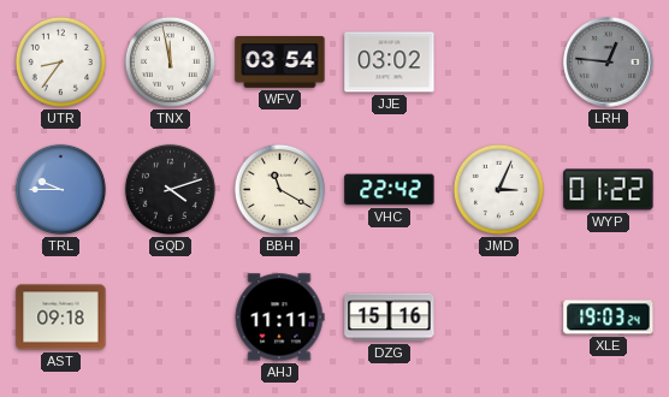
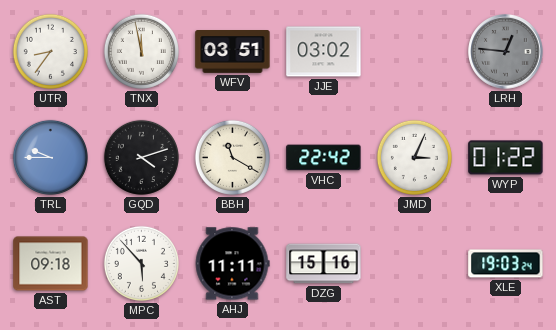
WFV: 03:54 -> 03:51 (233, 52)
MPC: none -> 5:53 (141, 263)
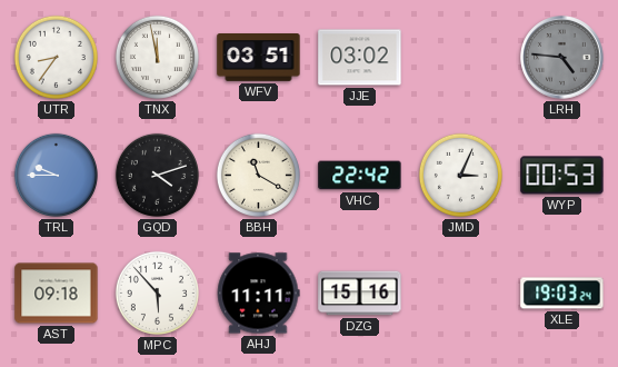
LRH: 12:46 -> 4:46 (562, 58)
WYP: 01:22 -> 00:53 (562, 176)
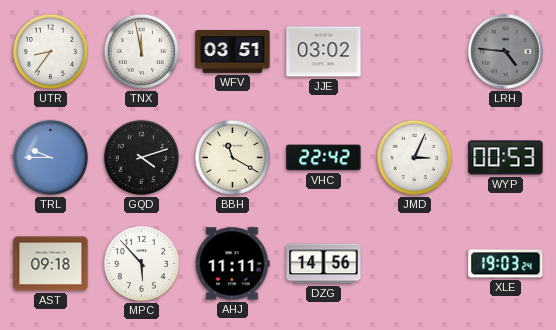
DZG: 15:16 -> 14:56 (324, 264)
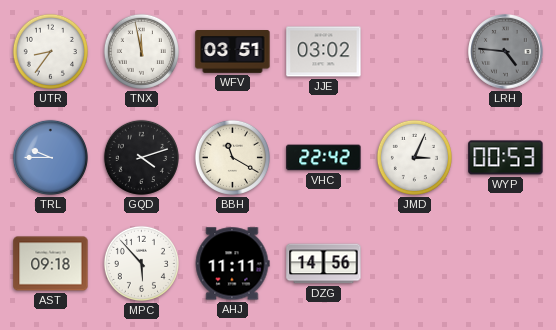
XLE: 19:03 -> none (506, 264)
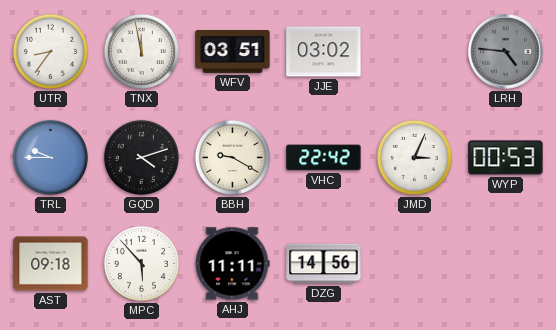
BBH: 11:20 -> 9:20 (232, 157)
